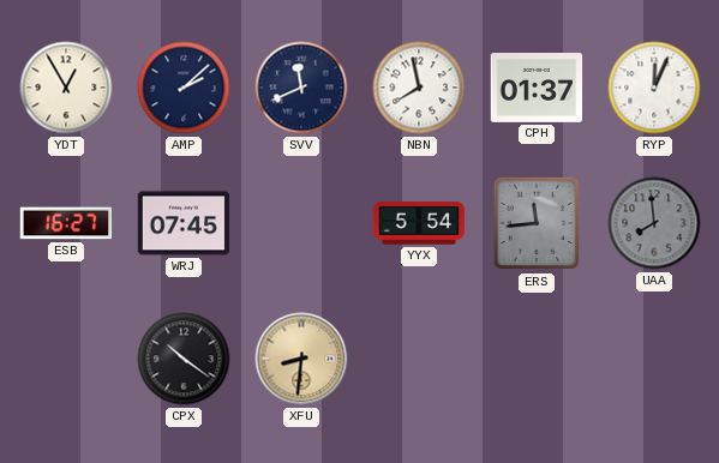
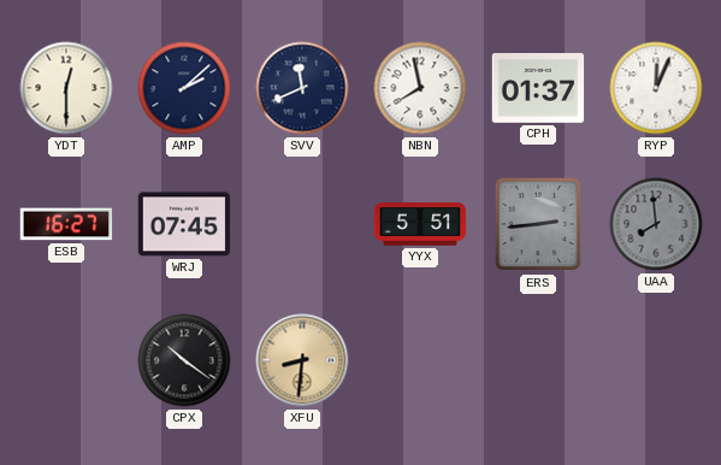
YDT: 12:55 -> 12:30 (66, 88)
YYX: 5:54 -> 5:51 (420, 224)
ERS: 11:44 -> 2:44 (538, 224)
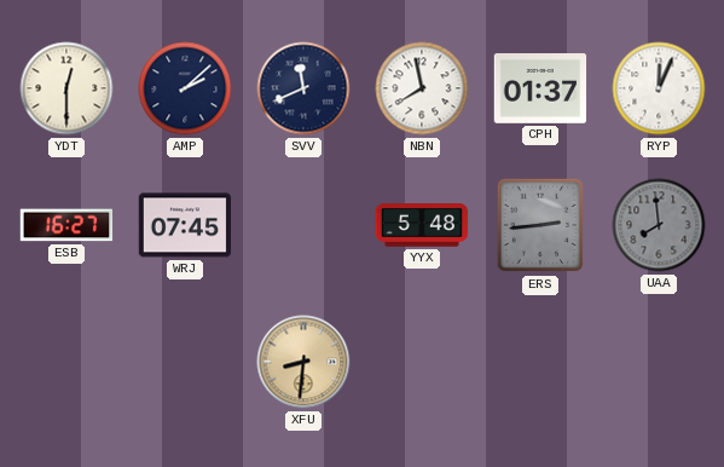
YYX: 5:51 -> 5:48 (422, 225)
CPX: 10:21 -> none (184, 360)
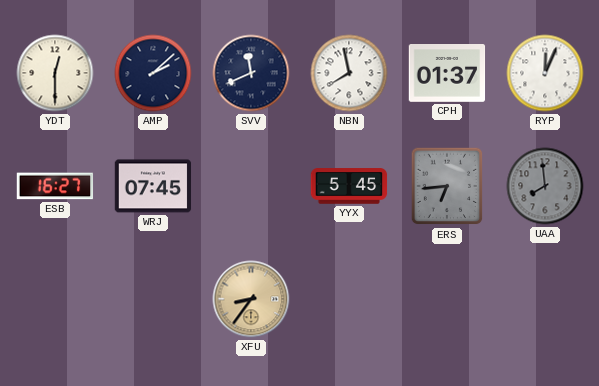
YYX: 5:48 -> 5:45 (349, 186)
ERS: 2:44 -> 6:44 (447, 186)
XFU: 8:31 -> 8:36 (251, 299)
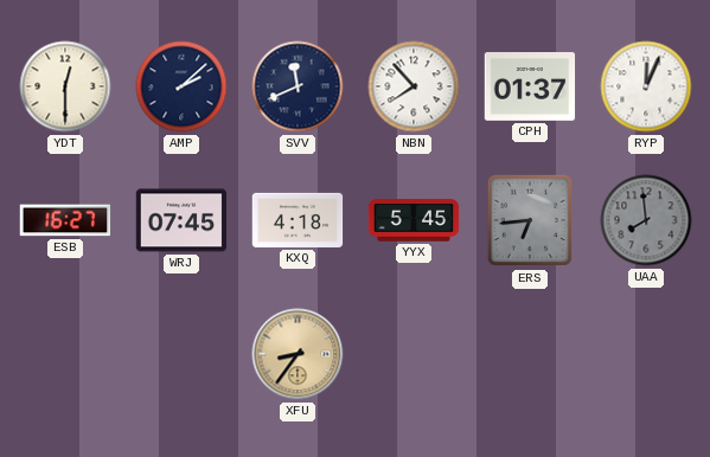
NBN: 7:58 -> 7:53 (414, 86)
KXQ: none -> 4:18 (298, 220)
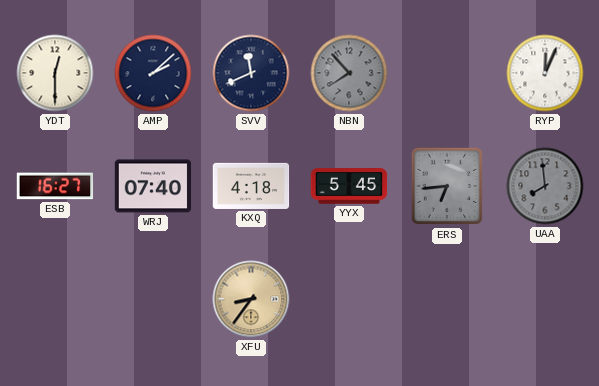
NBN dial: white -> grey (349, 73)
CPH: 01:37 -> none (530, 88)
WRJ: 07:45 -> 07:40 (153, 186)
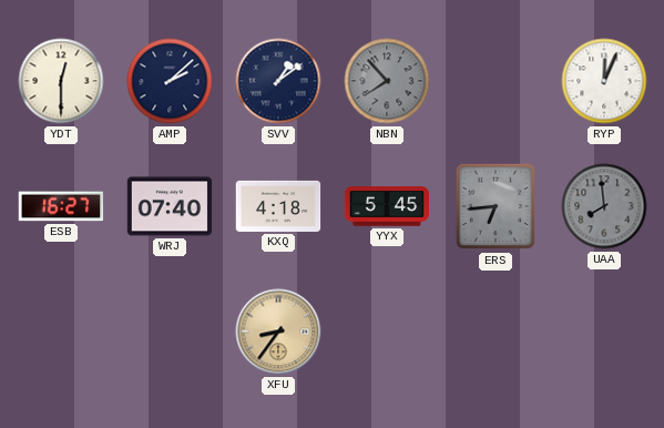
SVV: 11:41 -> 1:09 (278, 81)
